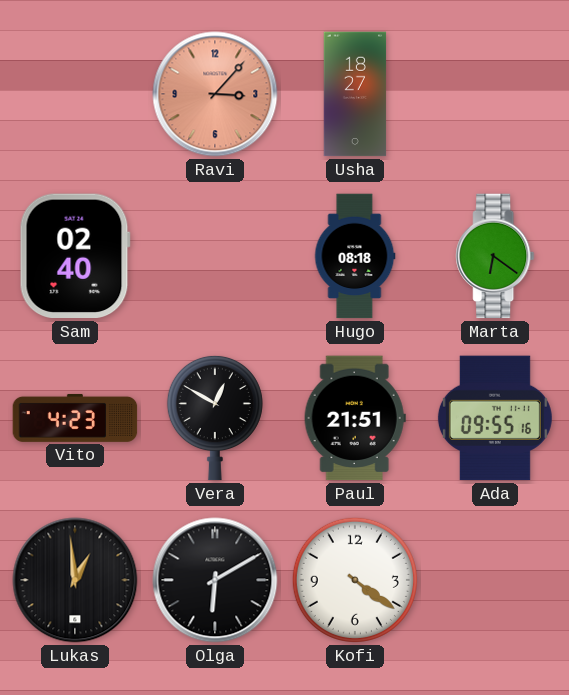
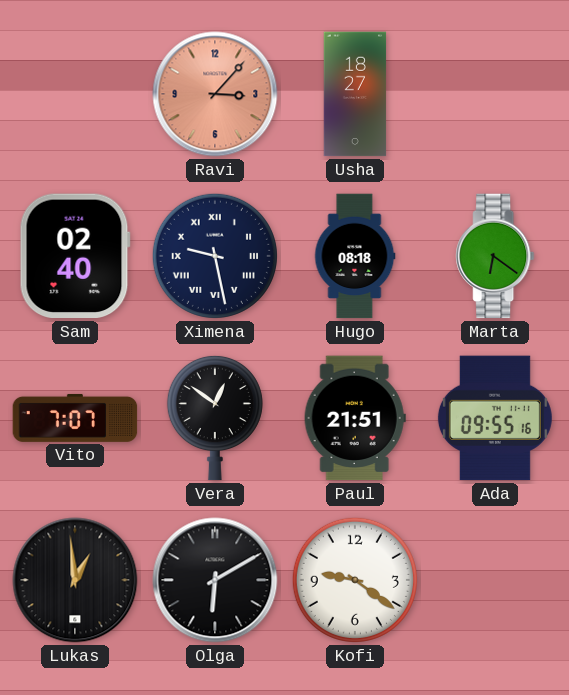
Ximena: none -> 9:28 (215, 256)
Vito: 4:23 -> 7:07 (75, 418)
Vera: 12:50 -> 12:51 (215, 418)
Kofi: 4:21 -> 9:21 (355, 580)
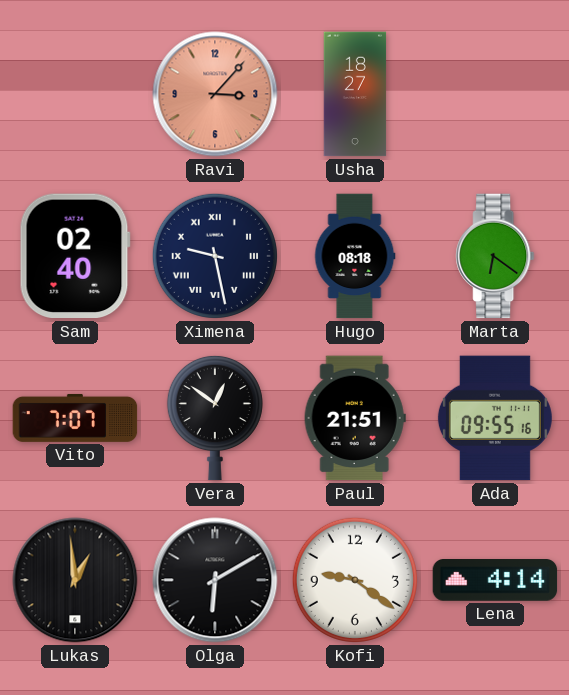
Lena: none -> 4:14 (495, 581)
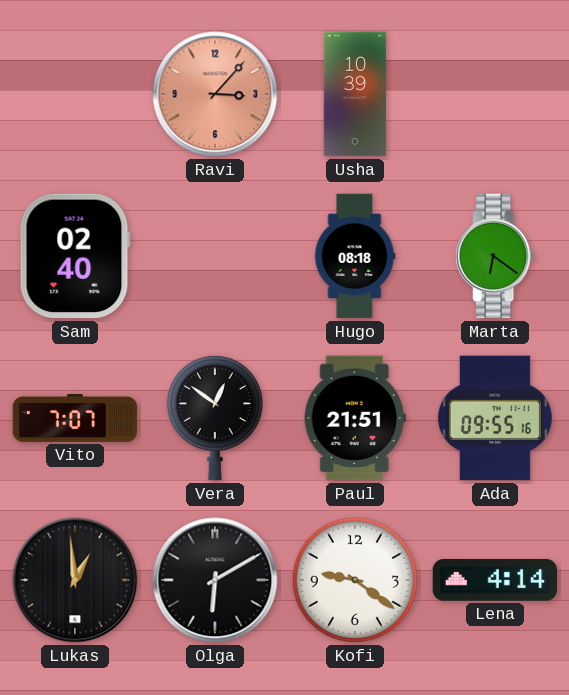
Usha: 18:27 -> 10:39 (355, 94)
Ximena: 9:28 -> none (215, 256)
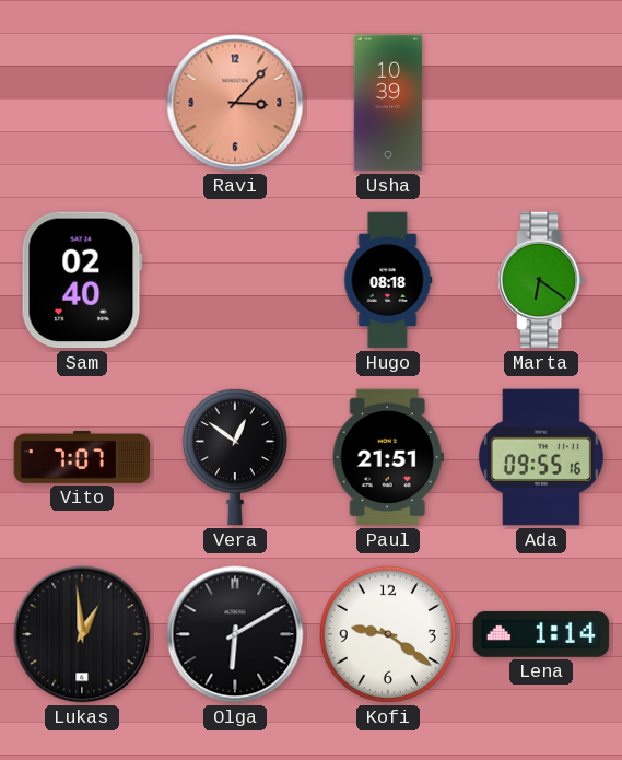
Lena: 4:14 -> 1:14 (541, 635)
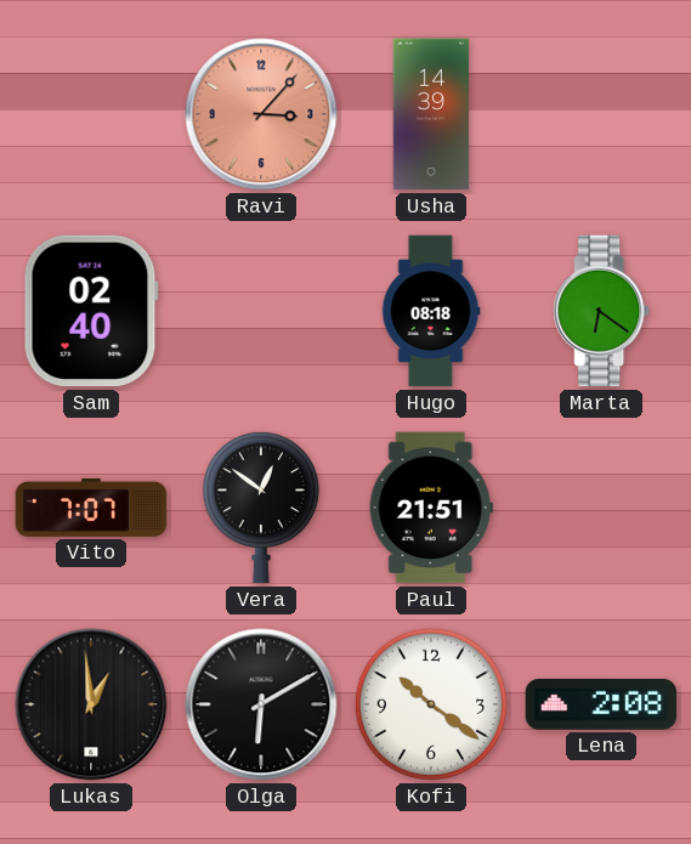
Usha: 10:39 -> 14:39 (431, 114)
Ada: 09:55 -> none (541, 457)
Kofi: 9:21 -> 10:21 (431, 704)
Lena: 1:14 -> 2:08 (601, 706)
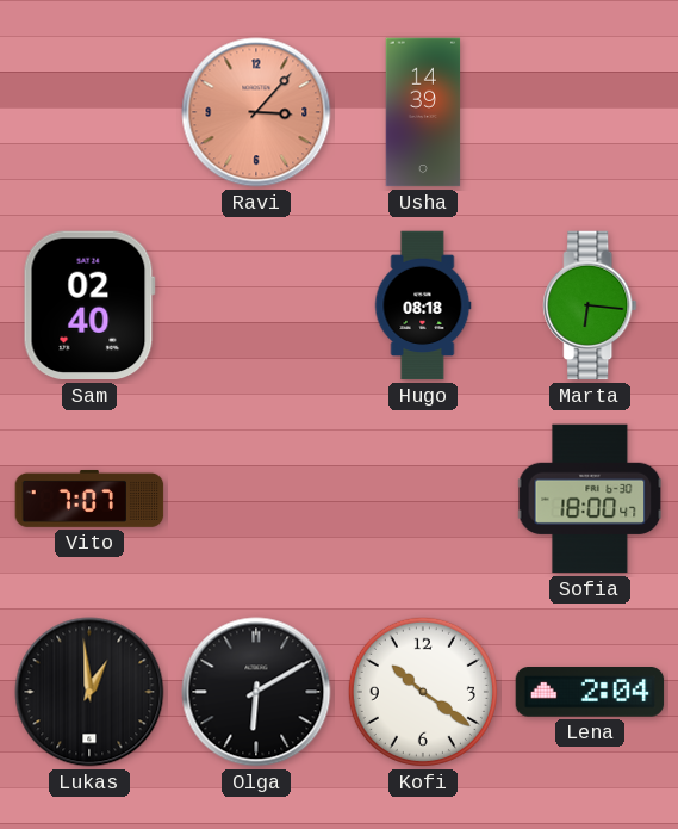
Marta: 6:21 -> 6:16 (590, 305)
Vera: 12:51 -> none (261, 508)
Paul: 21:51 -> none (431, 508)
Sofia: none -> 18:00 (590, 499)
Lena: 2:08 -> 2:04 (590, 693)
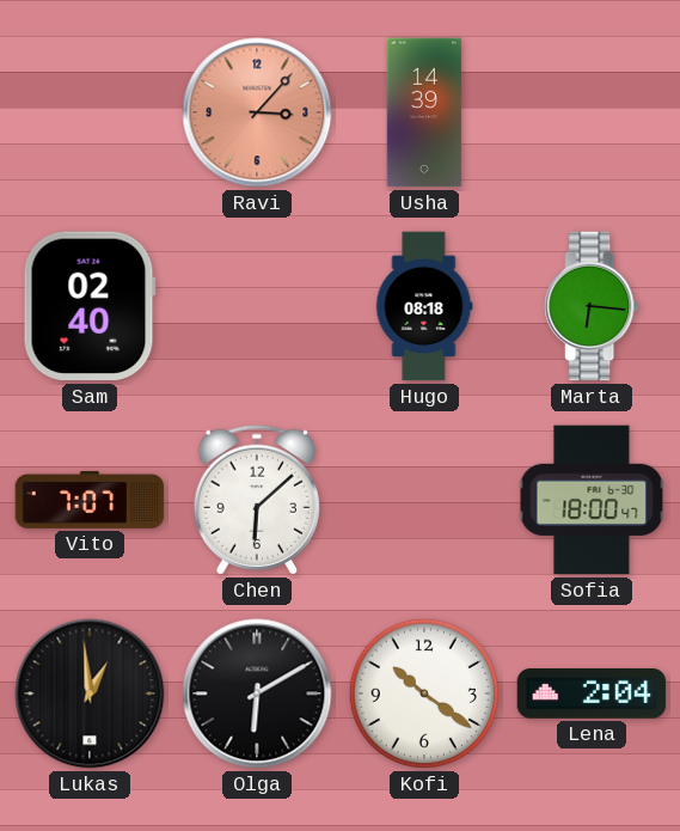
Chen: none -> 6:08 (256, 500)
